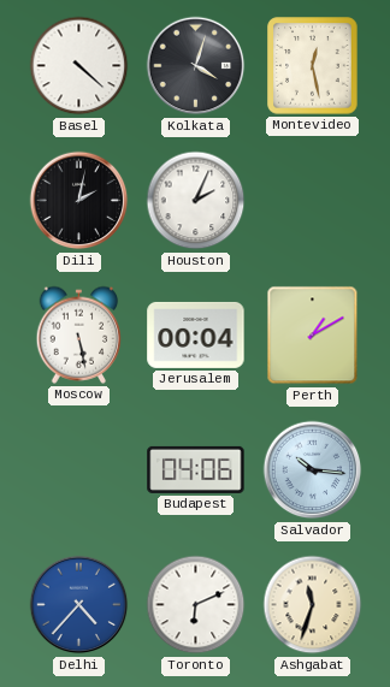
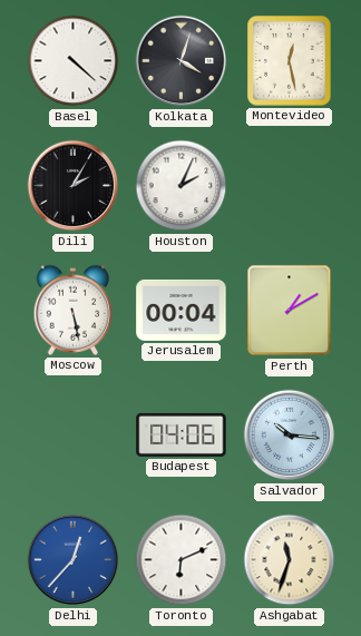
Dili: 2:02 -> 2:05 (74, 186)
Delhi: 4:37 -> 12:37 (74, 560)
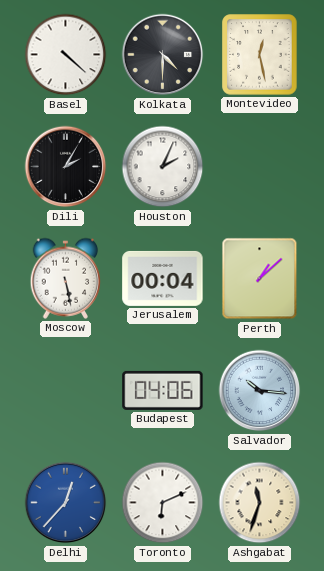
Kolkata: 4:03 -> 4:30 (163, 55)
Perth: 1:10 -> 1:08 (260, 279)
